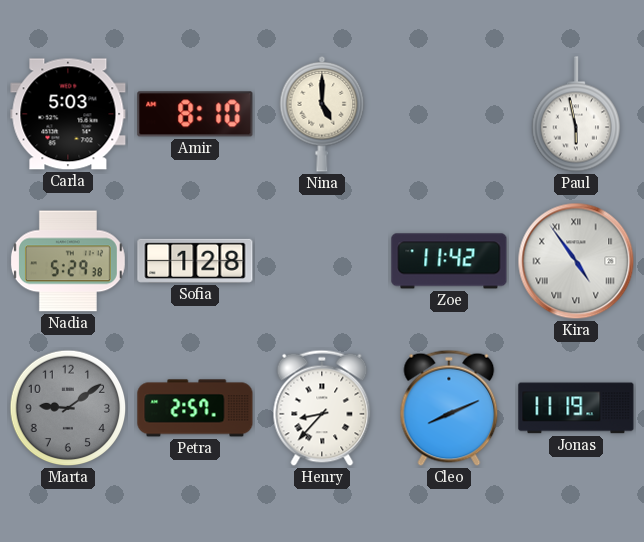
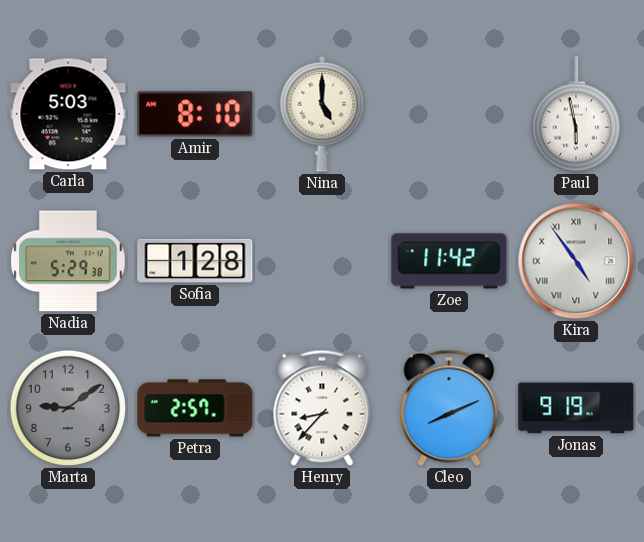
Jonas: 11:19 -> 9:19 (576, 408)
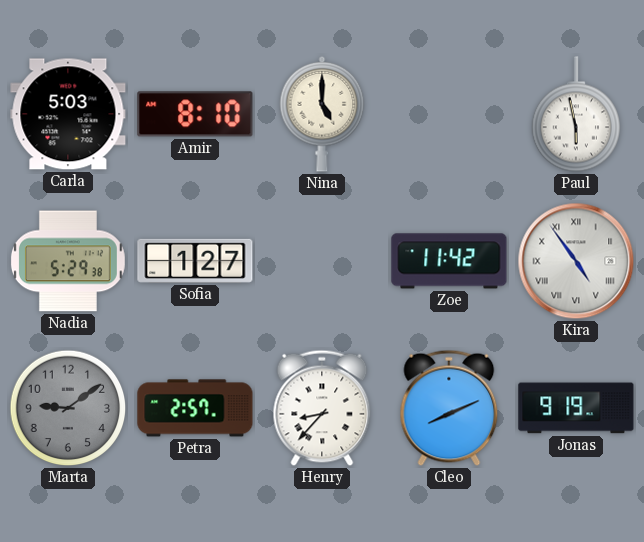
Sofia: 1:28 -> 1:27 (195, 261)
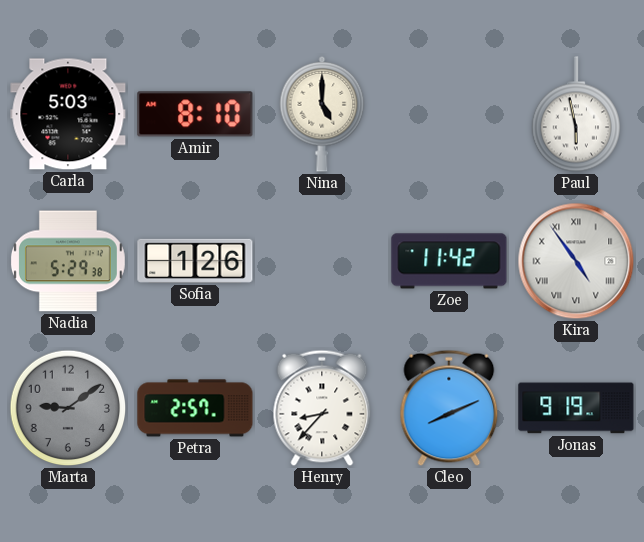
Sofia: 1:27 -> 1:26 (195, 261)
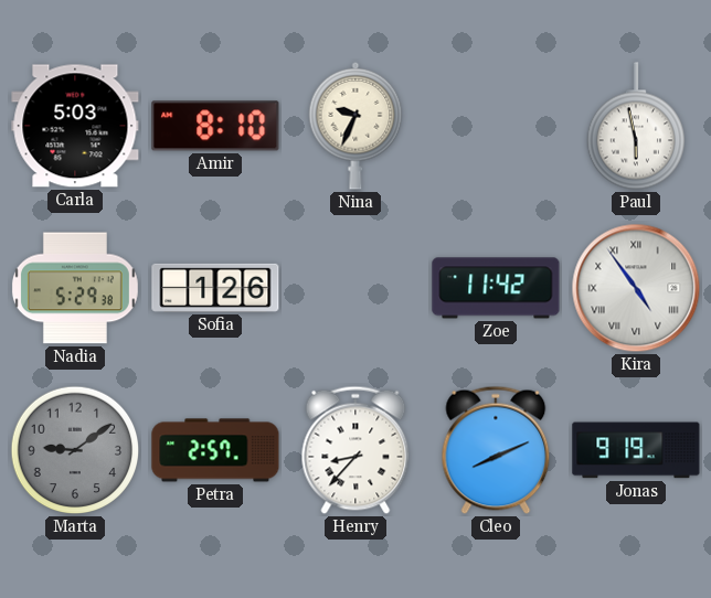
Nina: 5:00 -> 9:34 (355, 126)
